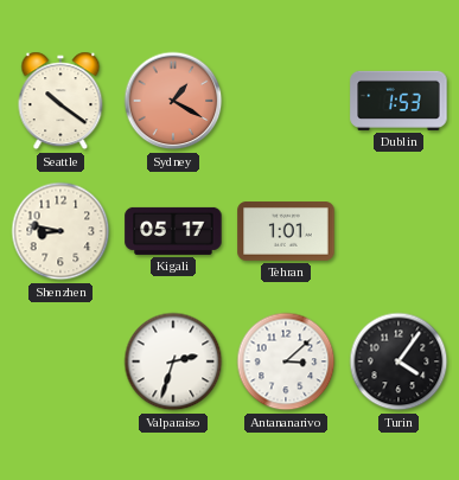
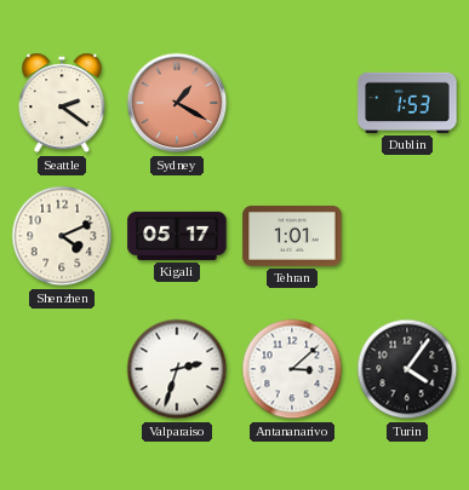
Seattle: 10:21 -> 2:21 (62, 103)
Shenzhen: 8:47 -> 4:11 (62, 236)
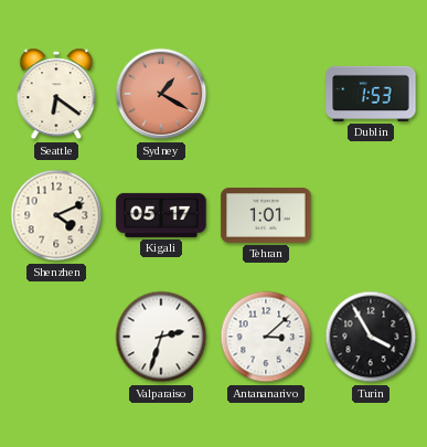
Seattle: 2:21 -> 6:21 (56, 94)
Turin: 4:06 -> 3:55 (371, 337)
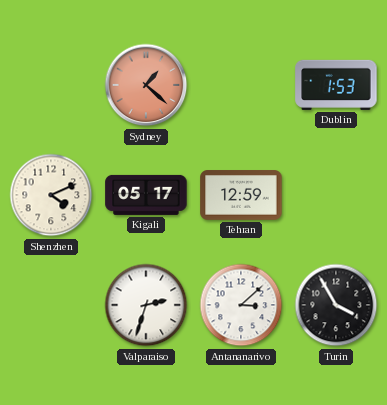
Seattle: 6:21 -> none (56, 94)
Sydney: 1:20 -> 1:22 (146, 85)
Tehran: 1:01 -> 12:59 (241, 195)
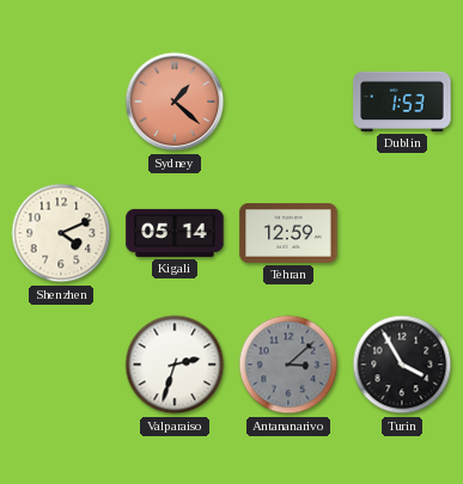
Kigali: 05:17 -> 05:14 (175, 233)
Antananarivo dial: white -> grey (288, 364)
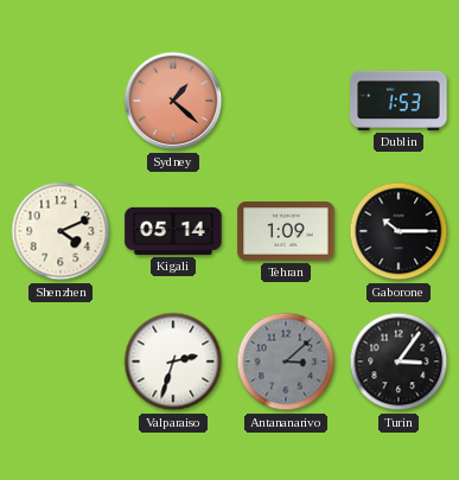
Tehran: 12:59 -> 1:09 (286, 231)
Gaborone: none -> 10:15 (399, 231)
Turin: 3:55 -> 3:06 (399, 361)
